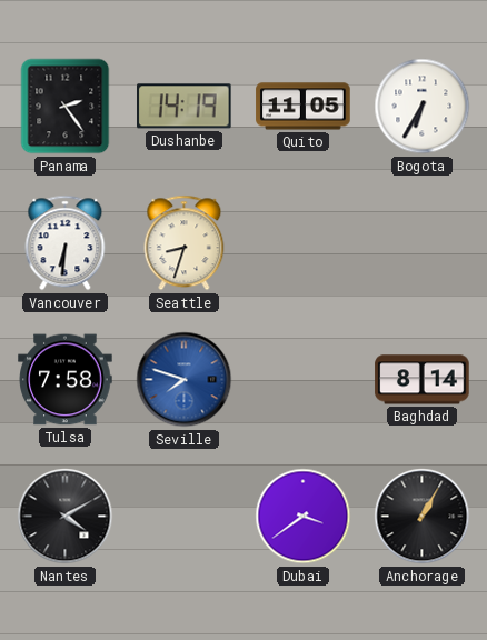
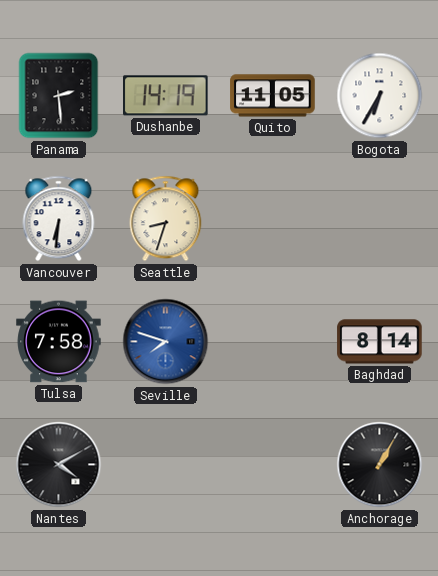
Panama: 2:24 -> 2:29 (59, 96)
Dubai: 3:39 -> none (304, 517)
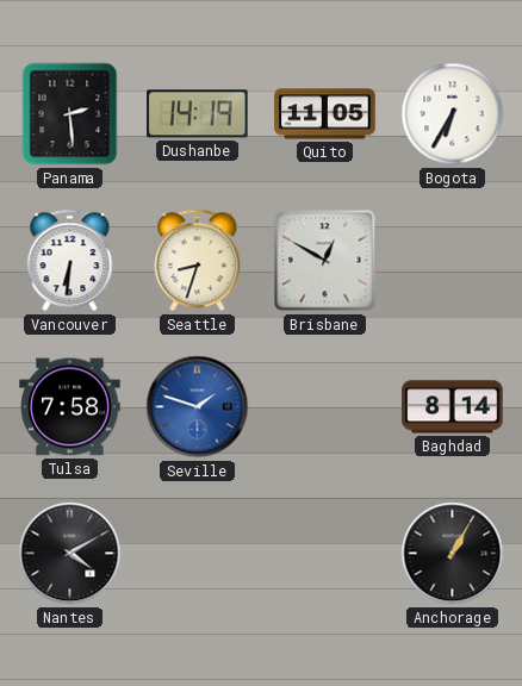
Brisbane: none -> 12:50 (325, 261)
Seville: 7:48 -> 1:48 (198, 407)
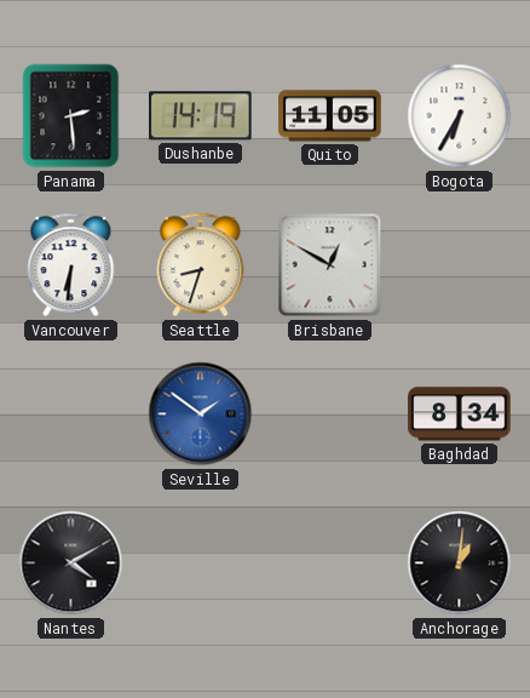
Tulsa: 7:58 -> none (70, 407)
Seville: 1:48 -> 1:51 (201, 414)
Baghdad: 8:14 -> 8:34 (460, 414)
Anchorage: 1:05 -> 1:01 (460, 563)
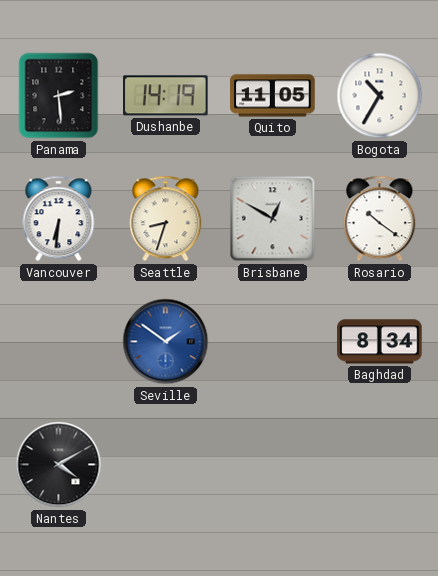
Bogota: 6:35 -> 10:35 (380, 96)
Rosario: none -> 10:21 (380, 219)
Anchorage: 1:01 -> none (460, 563)
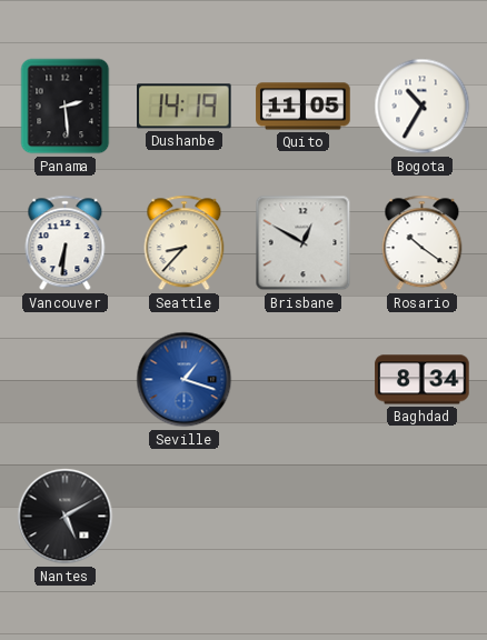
Seattle: 8:33 -> 8:37 (185, 243)
Seville: 1:51 -> 1:18 (185, 380)
Nantes: 4:10 -> 5:10 (66, 517)
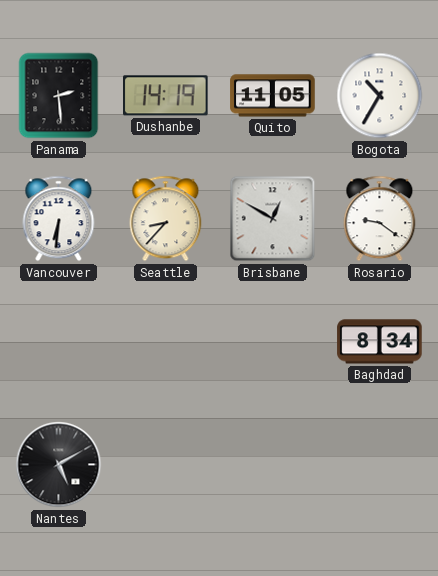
Rosario: 10:21 -> 9:21 (380, 219)
Seville: 1:18 -> none (185, 380)
